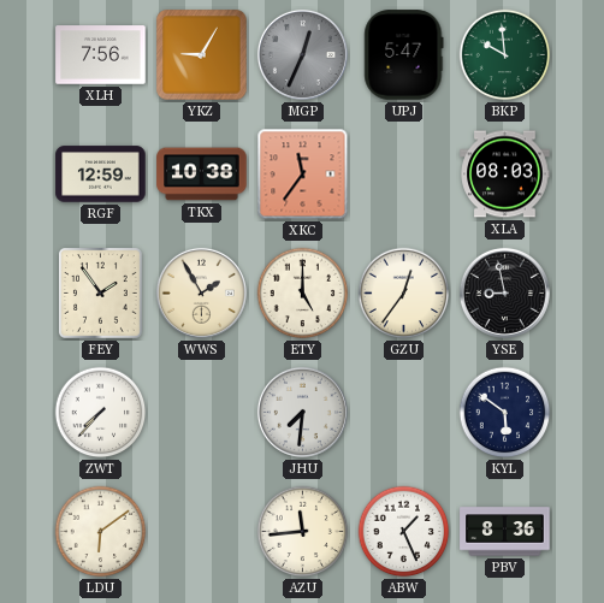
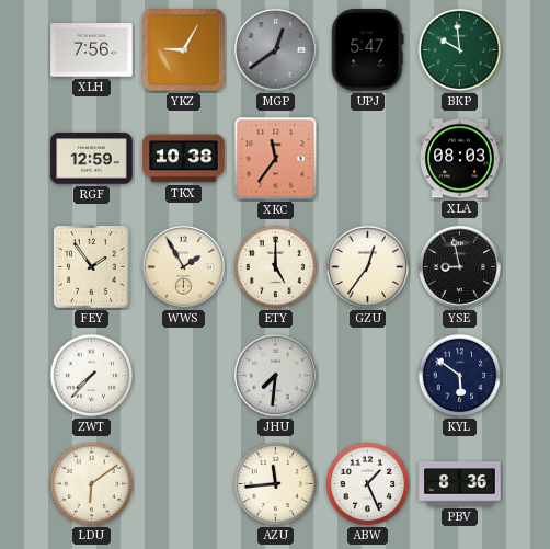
MGP: 12:34 -> 12:39 (275, 49)
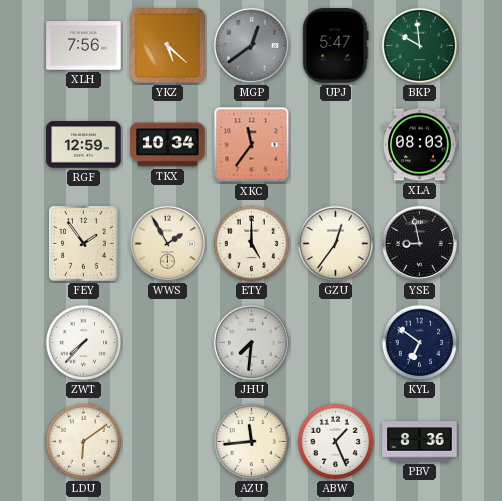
YKZ: 9:05 -> 5:22 (168, 46)
TKX: 10:38 -> 10:34 (168, 145)
KYL: 5:51 -> 6:51 (420, 343)
